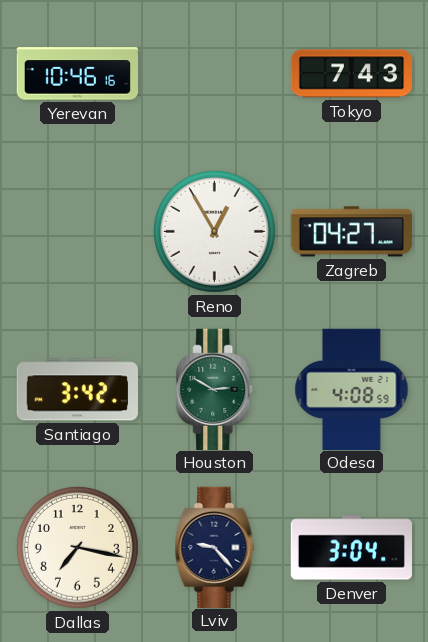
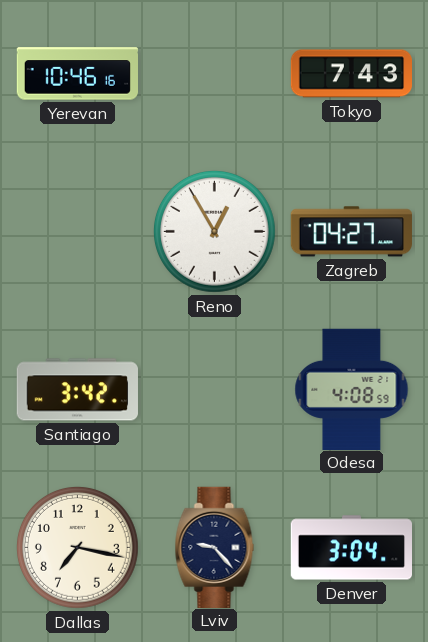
Houston: 2:50 -> none (215, 389)
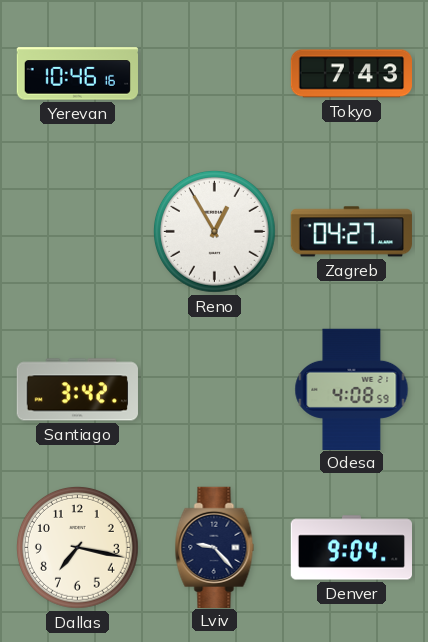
Denver: 3:04 -> 9:04 (351, 548)
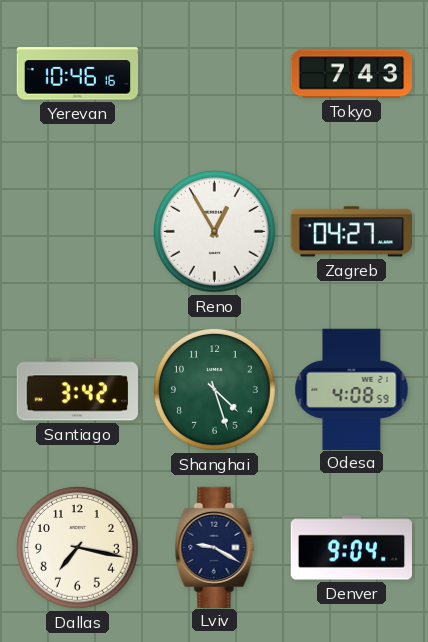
Shanghai: none -> 4:27 (214, 389)
Lviv: 9:23 -> 9:20 (215, 547)
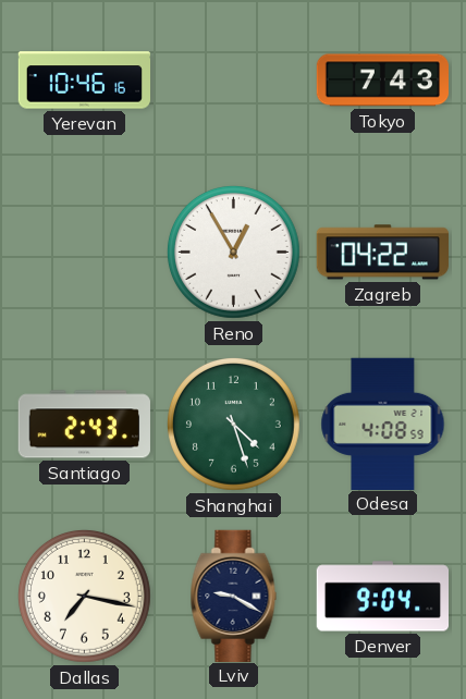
Zagreb: 04:27 -> 04:22 (382, 253)
Santiago: 3:42 -> 2:43 (84, 425)
